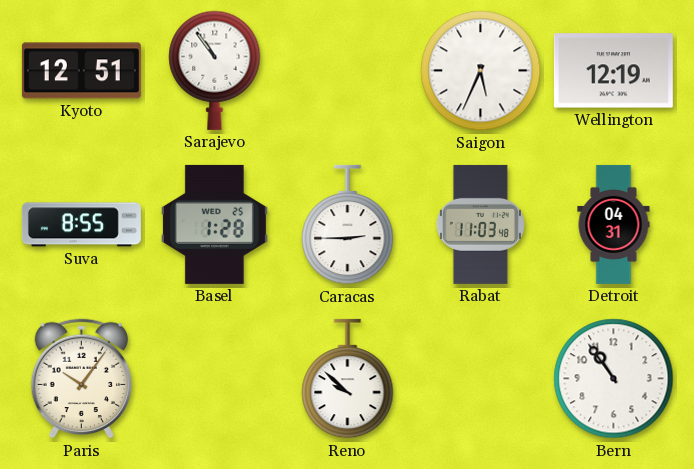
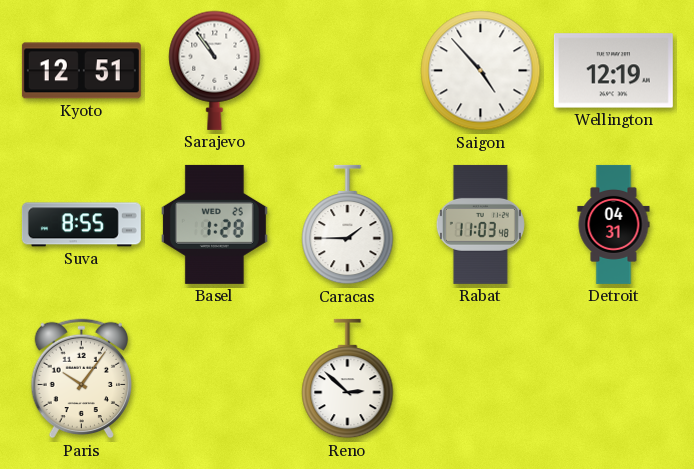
Saigon: 5:34 -> 4:53 (481, 71)
Caracas: 2:45 -> 1:45 (348, 225)
Reno: 9:52 -> 2:52 (348, 379)
Bern: 10:54 -> none (614, 379)
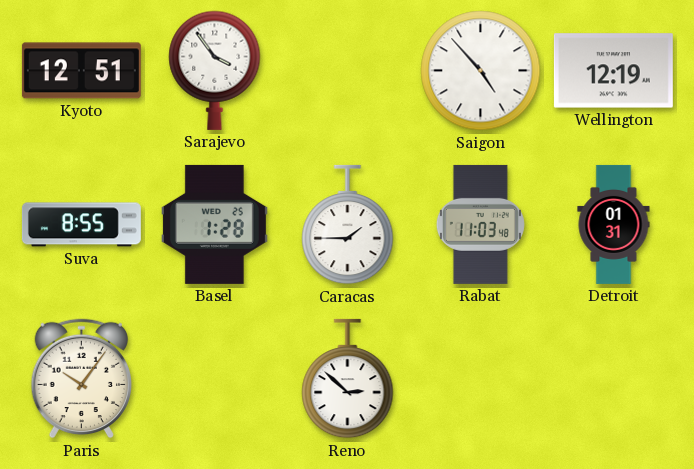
Sarajevo: 10:54 -> 3:54 (215, 70)
Detroit: 04:31 -> 01:31 (614, 224)
